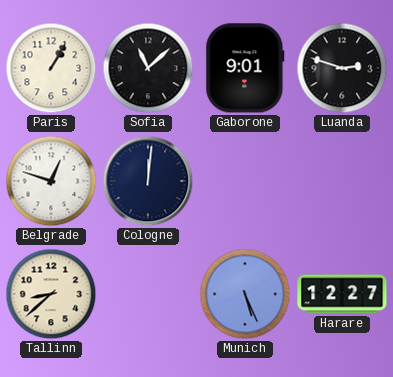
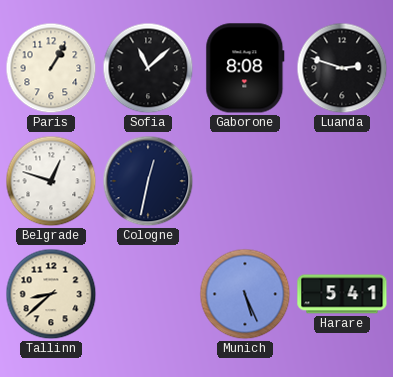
Gaborone: 9:01 -> 8:08 (245, 68)
Cologne: 12:01 -> 12:32 (148, 181)
Harare: 12:27 -> 5:41 (342, 294)
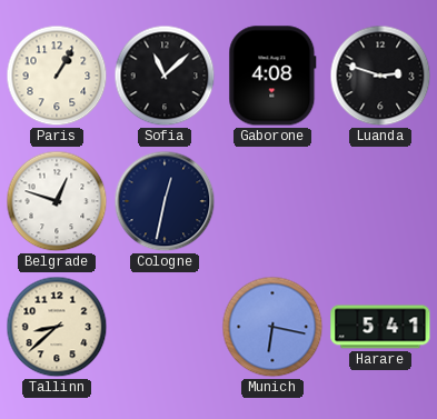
Gaborone: 8:08 -> 4:08 (272, 76)
Munich: 5:26 -> 6:17 (272, 327)
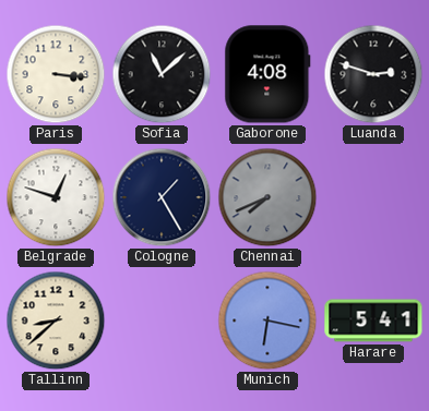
Paris: 1:05 -> 3:16 (56, 74)
Cologne: 12:32 -> 1:25 (162, 197)
Chennai: none -> 7:41 (267, 197)
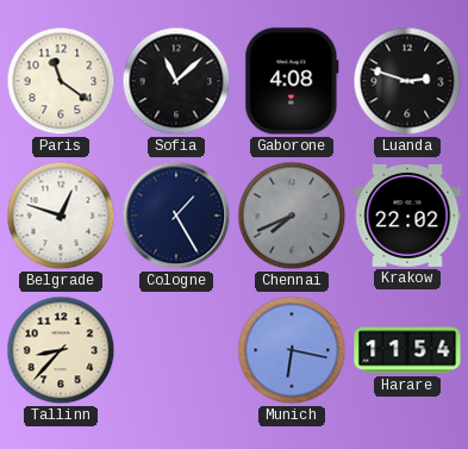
Paris: 3:16 -> 11:21 (61, 81)
Krakow: none -> 22:02 (407, 216)
Tallinn: 8:38 -> 8:37 (61, 350)
Harare: 5:41 -> 11:54 (407, 350)
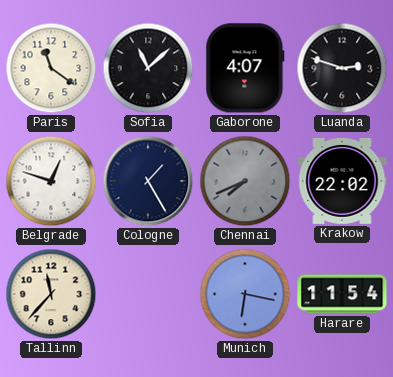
Gaborone: 4:08 -> 4:07 (245, 68)
Tallinn: 8:37 -> 11:37 (51, 294)
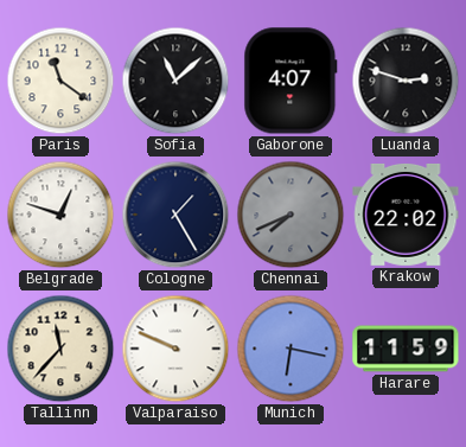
Valparaiso: none -> 9:49 (175, 349)
Harare: 11:54 -> 11:59 (406, 349)
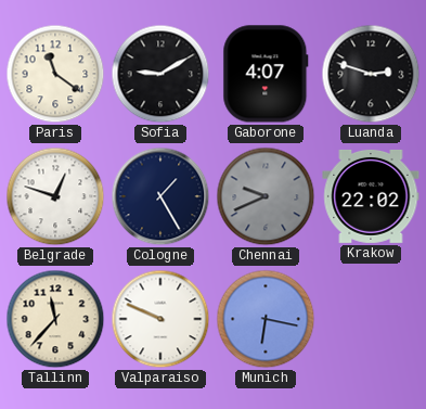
Sofia: 11:08 -> 9:10 (160, 74)
Chennai: 7:41 -> 9:41 (266, 196)
Harare: 11:59 -> none (406, 349)
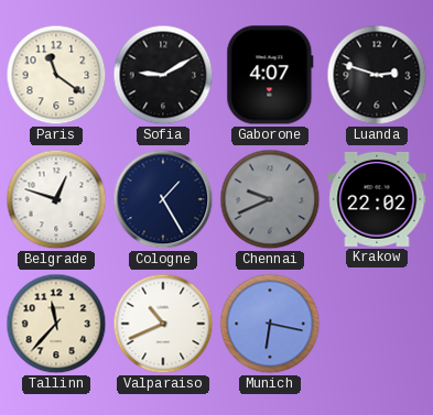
Valparaiso: 9:49 -> 10:41 (163, 324)
